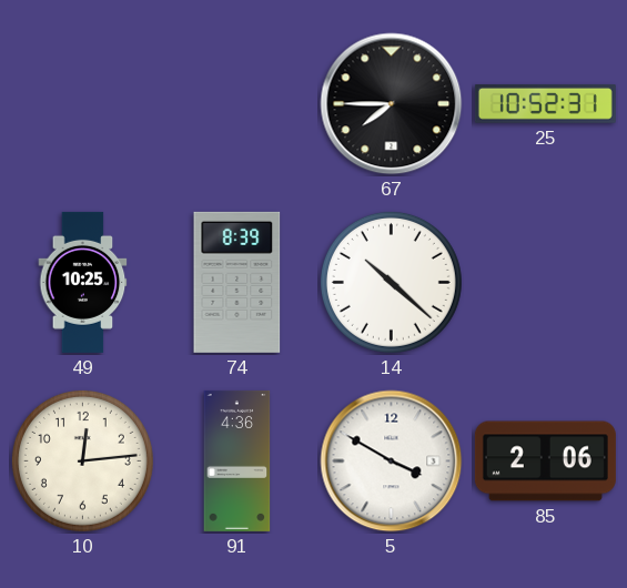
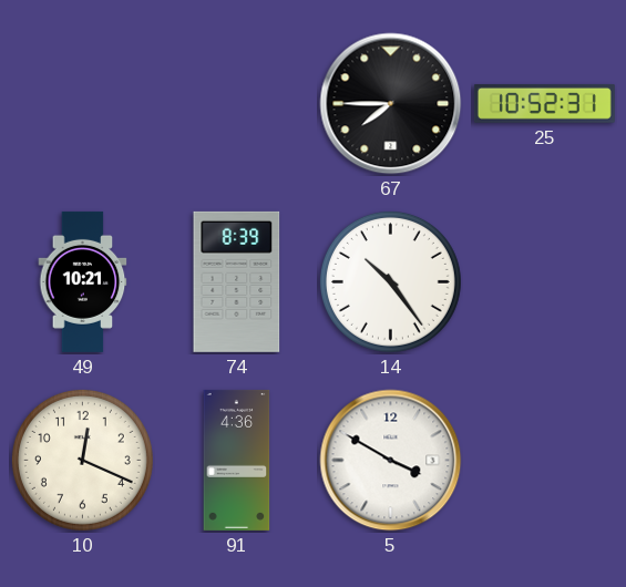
49: 10:25 -> 10:21 (83, 281)
14: 10:22 -> 10:24 (390, 281)
10: 12:14 -> 12:19 (82, 460)
85: 2:06 -> none (545, 462)
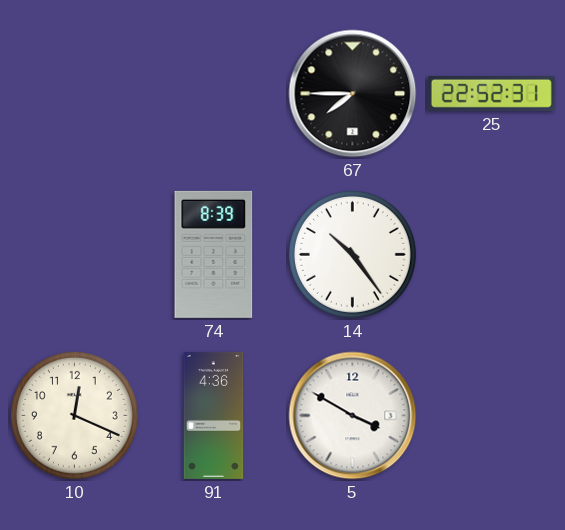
25: 10:52 -> 22:52 (491, 93)
49: 10:21 -> none (83, 281)
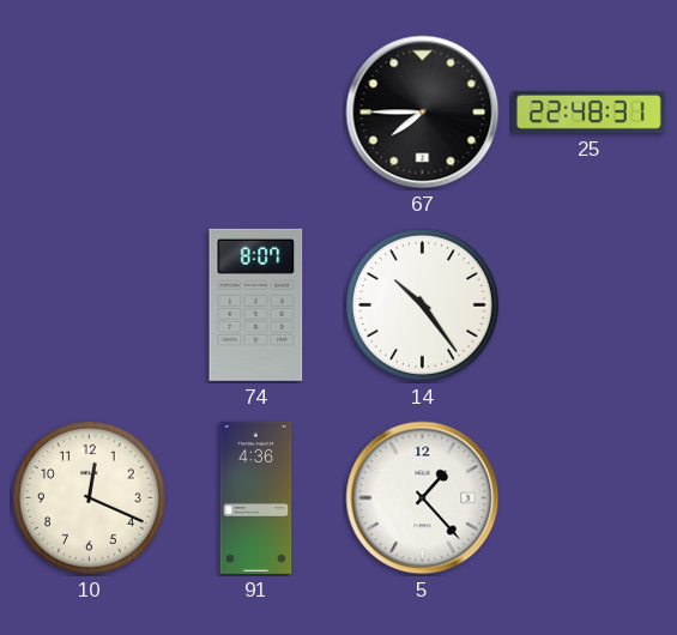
25: 22:52 -> 22:48 (588, 111)
74: 8:39 -> 8:07 (256, 304)
5: 3:50 -> 1:23 (423, 498)
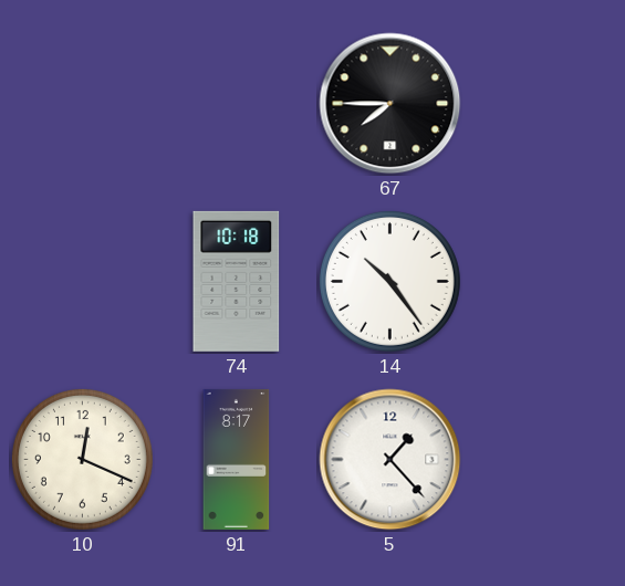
25: 22:48 -> none (588, 111)
74: 8:07 -> 10:18 (237, 281)
91: 4:36 -> 8:17 (237, 459)
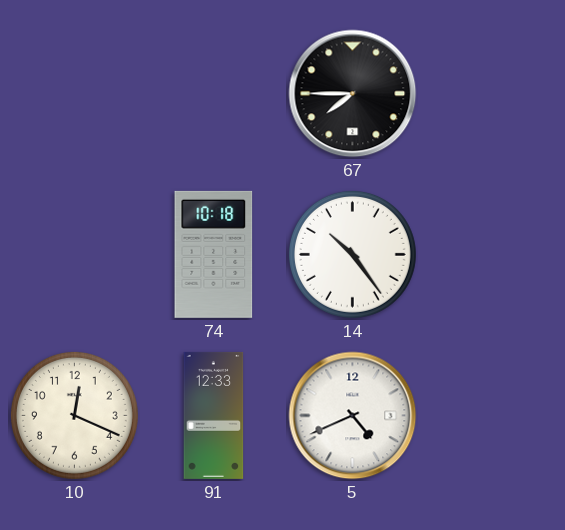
91: 8:17 -> 12:33 (214, 415)
5: 1:23 -> 4:41 (353, 416)
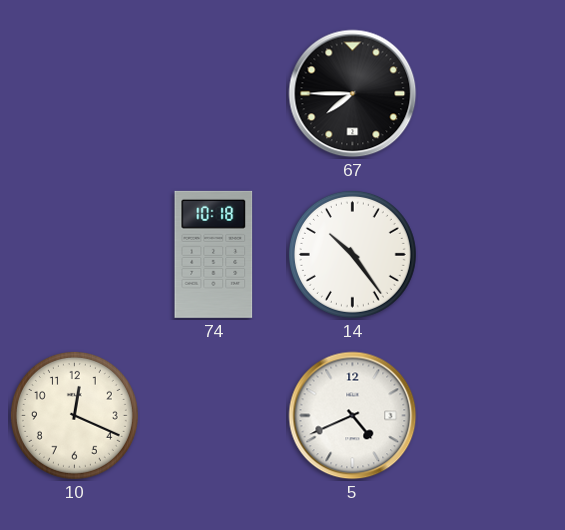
91: 12:33 -> none (214, 415)
